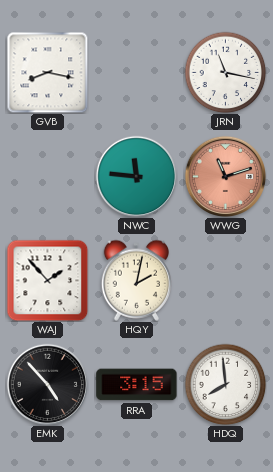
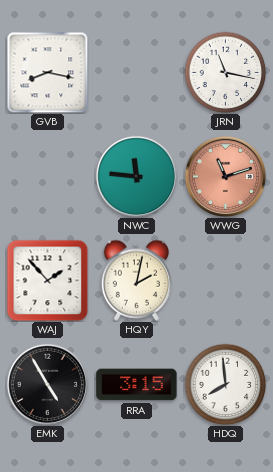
EMK: 4:53 -> 4:55 (47, 384)
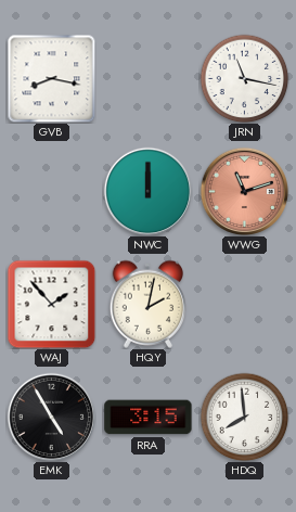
NWC: 11:46 -> 12:00 (147, 191)
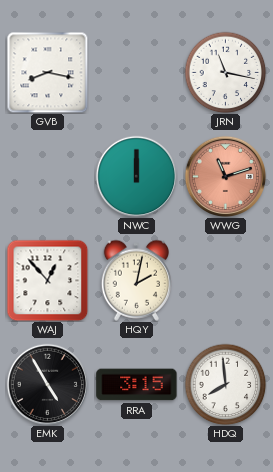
WAJ: 1:53 -> 12:53 (47, 280)
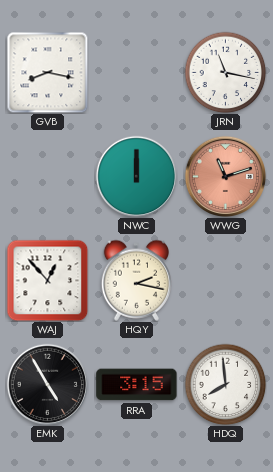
HQY: 2:02 -> 2:17 (136, 280)
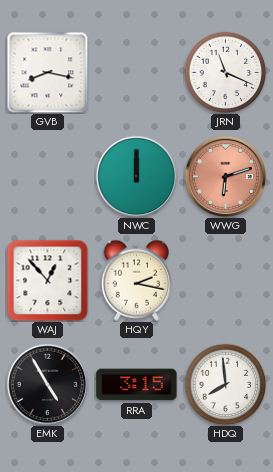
JRN: 11:17 -> 11:19 (225, 72)
WWG: 11:12 -> 6:12 (225, 176)
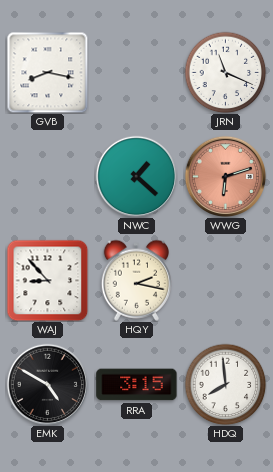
NWC: 12:00 -> 1:22 (136, 176)
WAJ: 12:53 -> 8:53 (47, 280)
EMK: 4:55 -> 4:50 (47, 384)
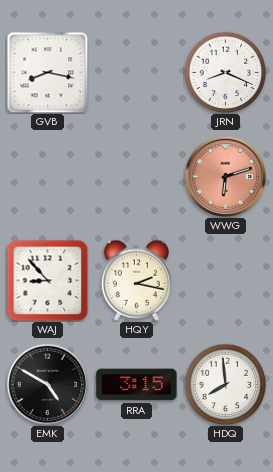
JRN: 11:19 -> 8:19 (225, 72)
NWC: 1:22 -> none (136, 176)
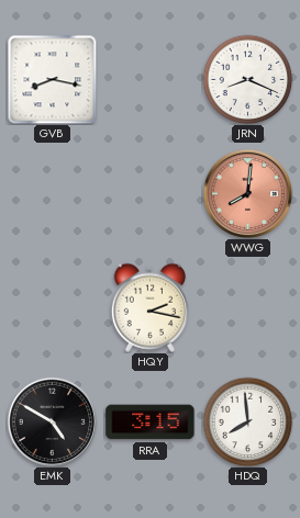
WWG: 6:12 -> 8:01 (247, 193)
WAJ: 8:53 -> none (47, 280)
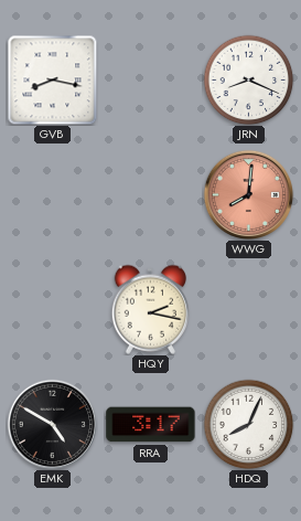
RRA: 3:15 -> 3:17 (151, 425)
HDQ: 7:59 -> 8:04 (248, 424)
